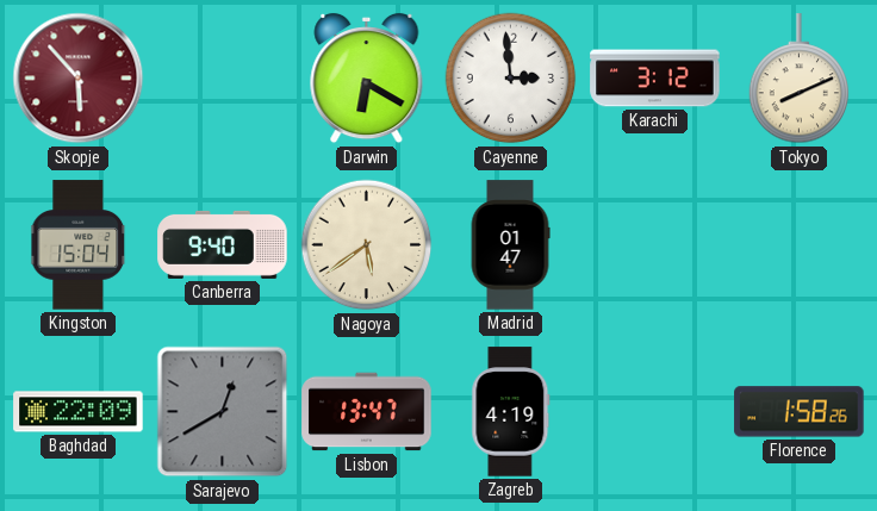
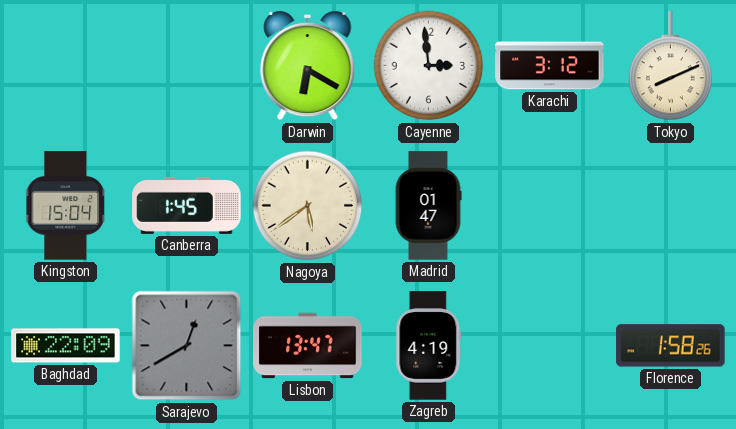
Skopje: 5:53 -> none (79, 79)
Canberra: 9:40 -> 1:45 (187, 205)
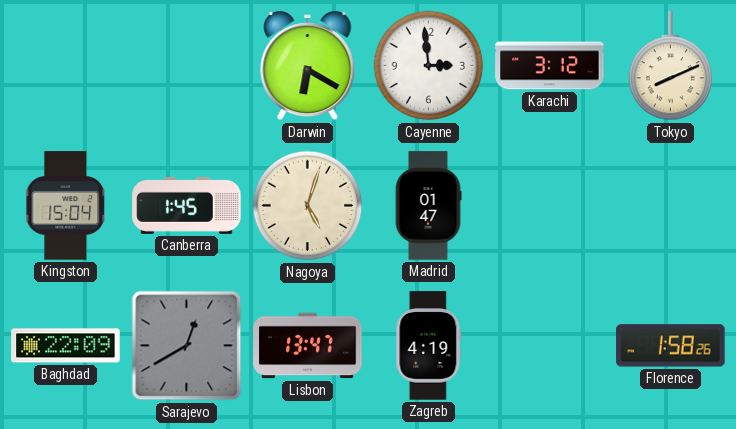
Nagoya: 5:39 -> 5:03 (308, 206)
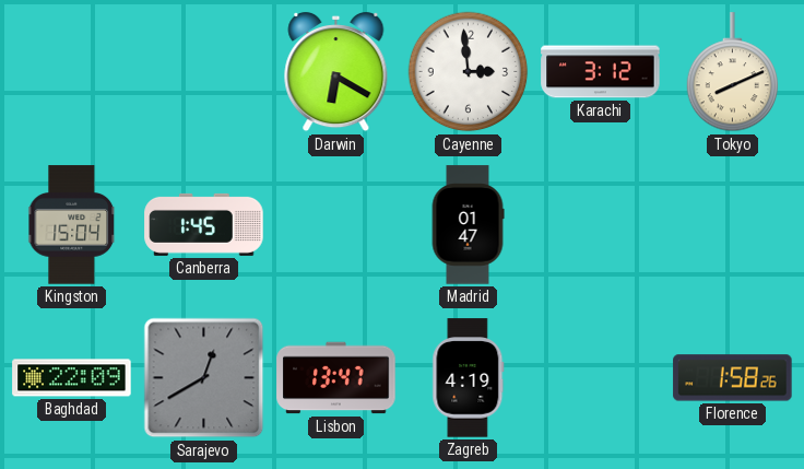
Nagoya: 5:03 -> none (308, 206)
